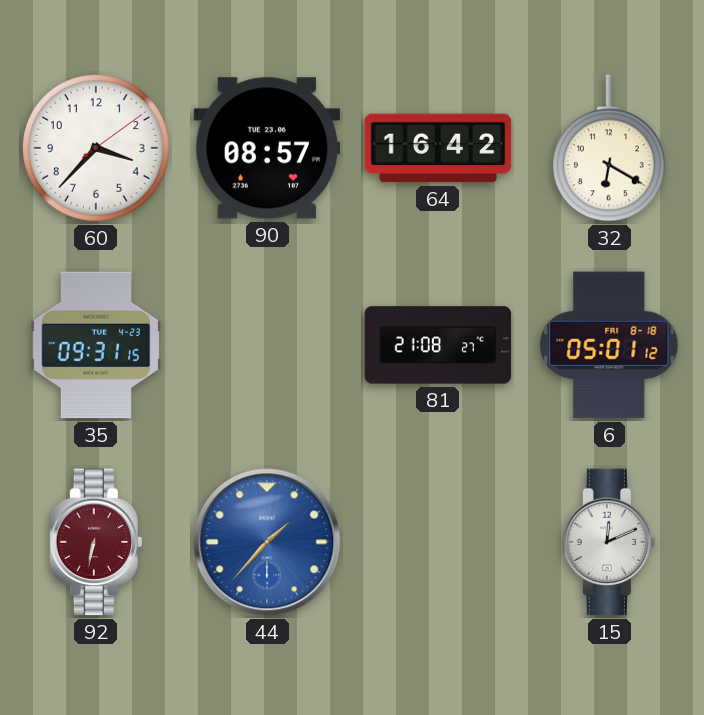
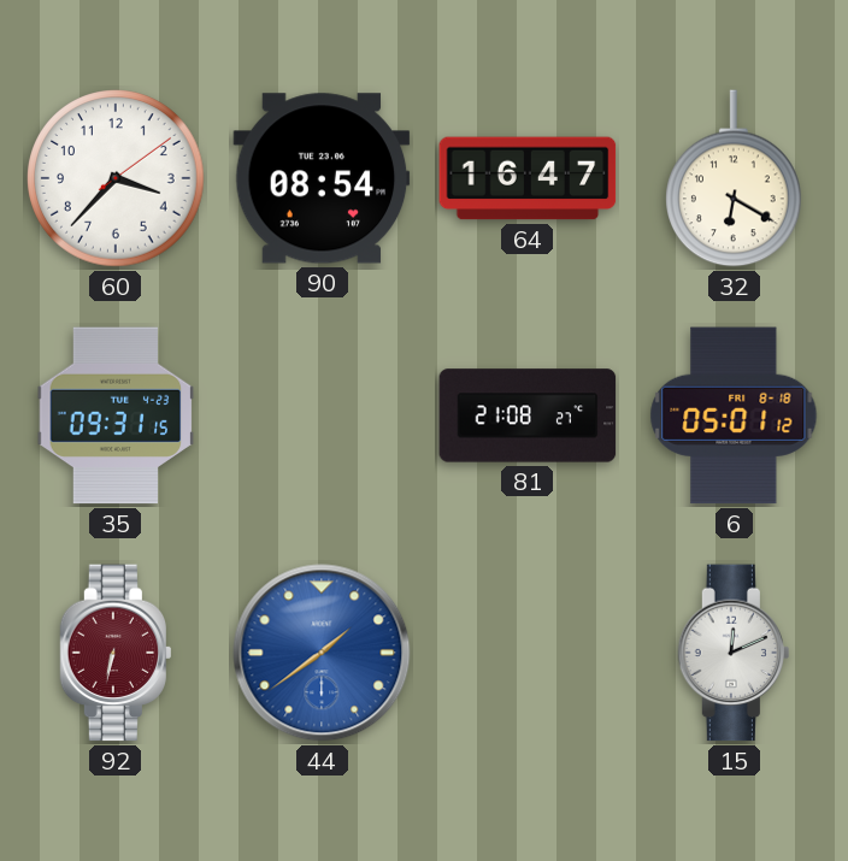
90: 08:57 -> 08:54 (322, 178)
64: 16:42 -> 16:47 (528, 178)
44: 1:37 -> 1:39 (322, 653)
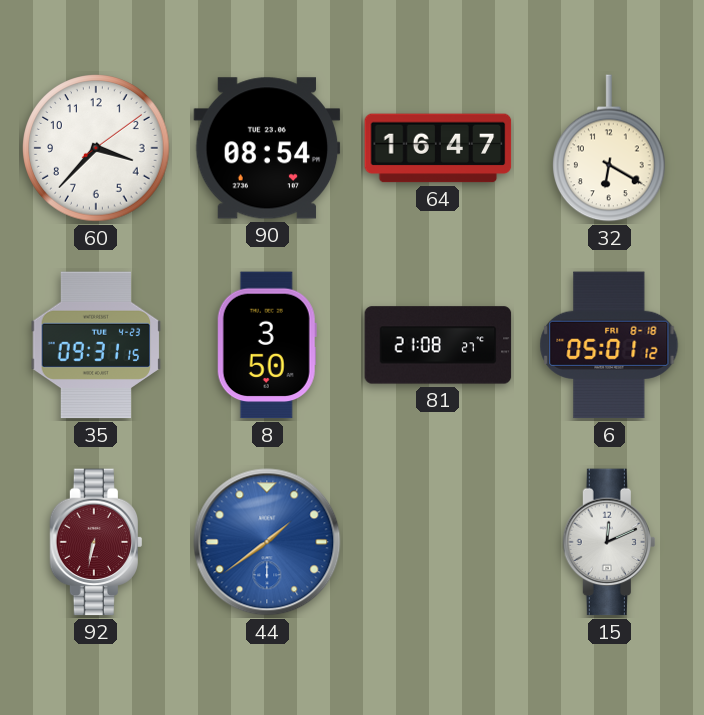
8: none -> 3:50 (267, 345)
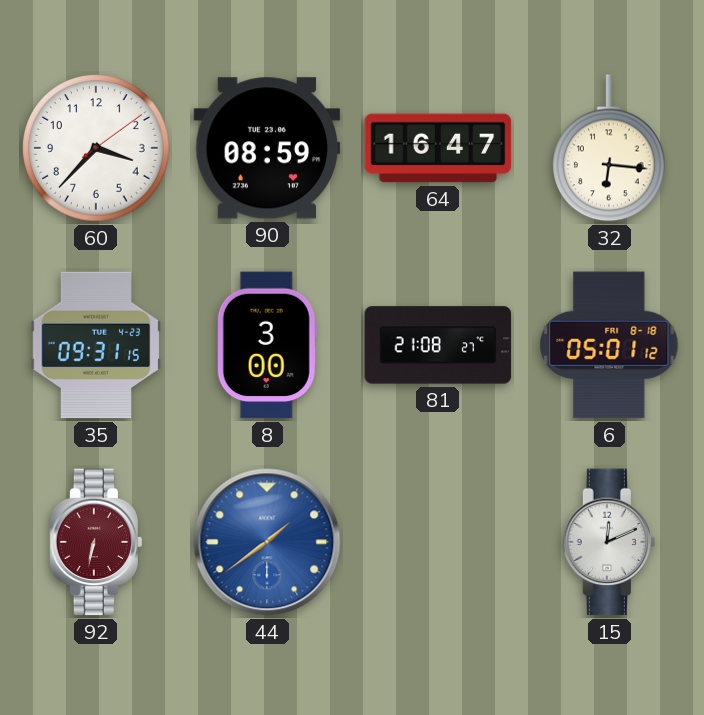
90: 08:54 -> 08:59 (267, 148)
32: 6:20 -> 6:16 (610, 148)
8: 3:50 -> 3:00 (267, 345)
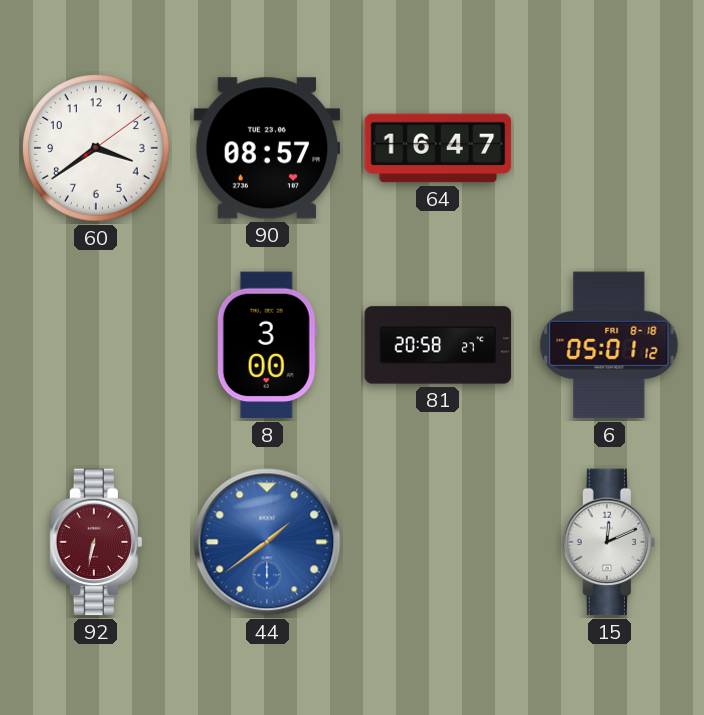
60: 3:37 -> 3:39 (96, 148)
90: 08:59 -> 08:57 (267, 148)
32: 6:16 -> none (610, 148)
35: 09:31 -> none (96, 345)
81: 21:08 -> 20:58 (438, 345)
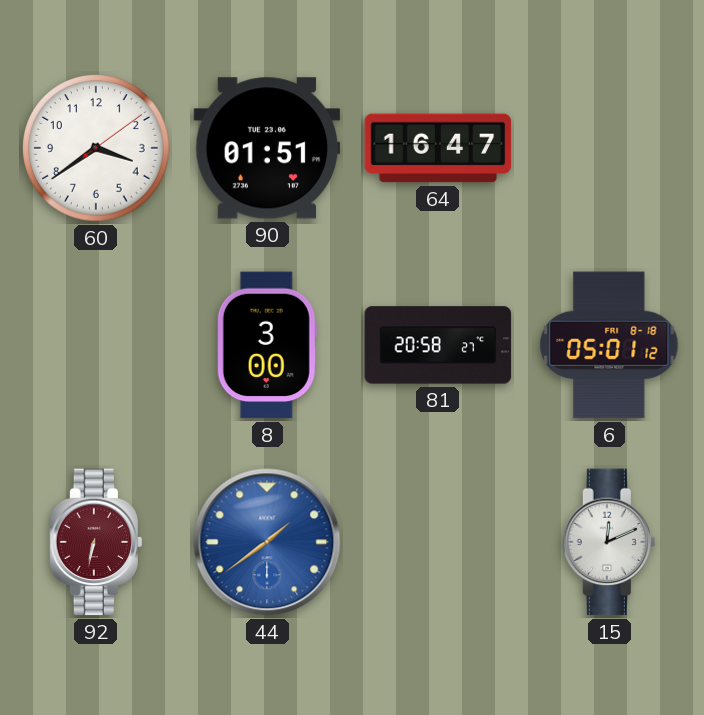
90: 08:57 -> 01:51 (267, 148)
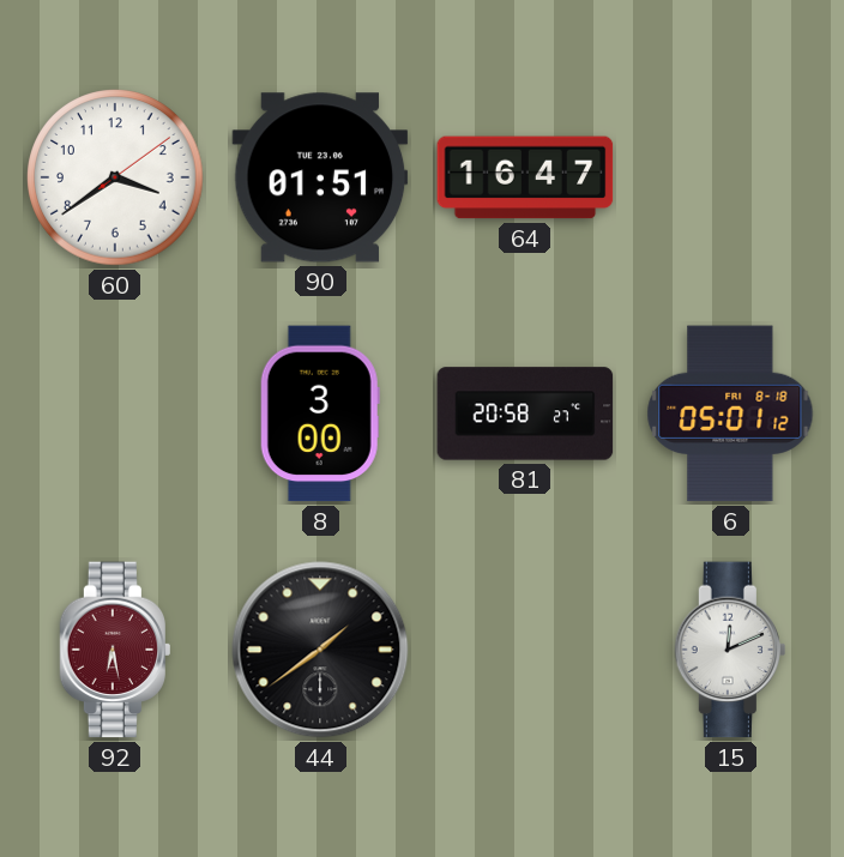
92: 6:32 -> 6:28 (114, 650)
44 dial: blue -> black (320, 650)
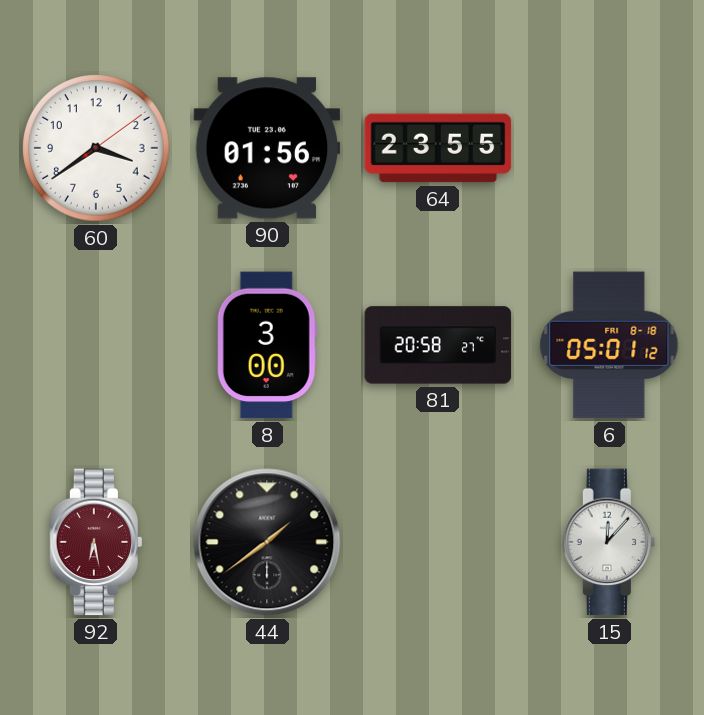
90: 01:51 -> 01:56 (267, 148)
64: 16:47 -> 23:55 (438, 148)
15: 12:11 -> 12:07 (608, 542)
